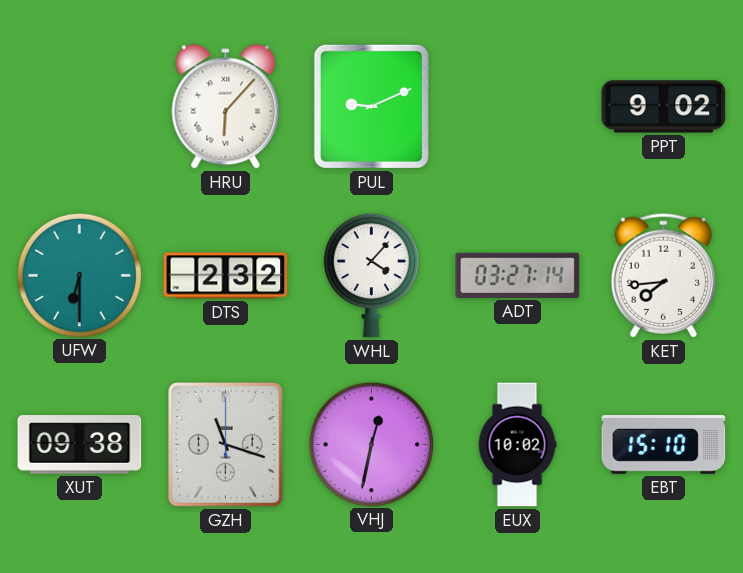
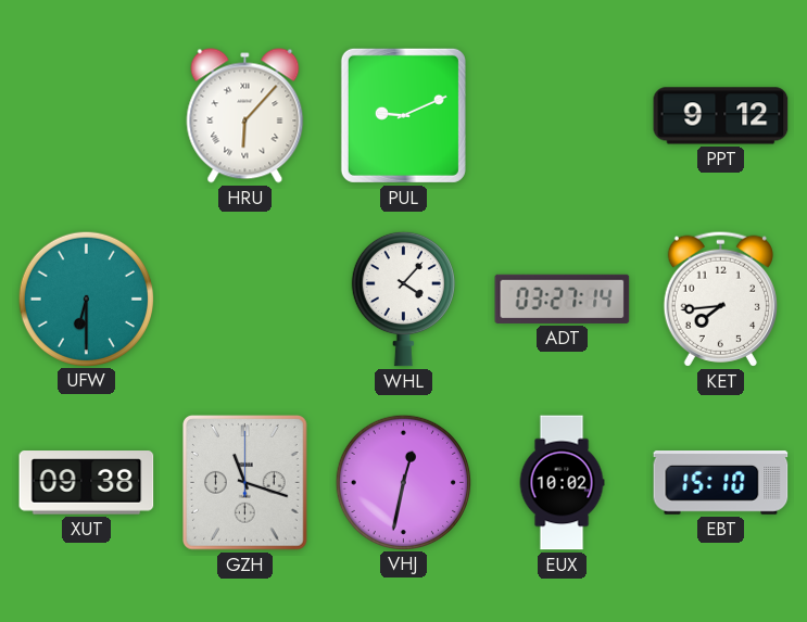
PPT: 9:02 -> 9:12 (721, 116)
DTS: 2:32 -> none (226, 276)
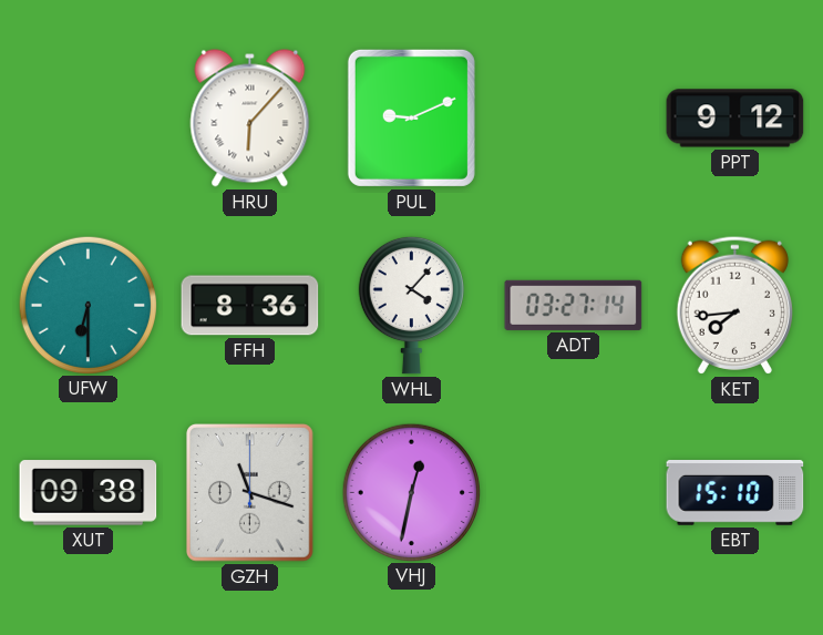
FFH: none -> 8:36 (250, 306)
EUX: 10:02 -> none (562, 483)
